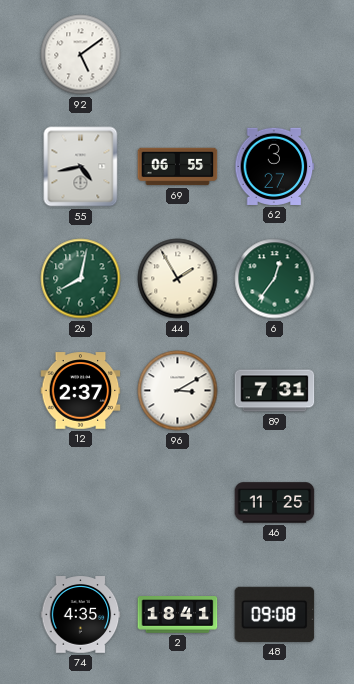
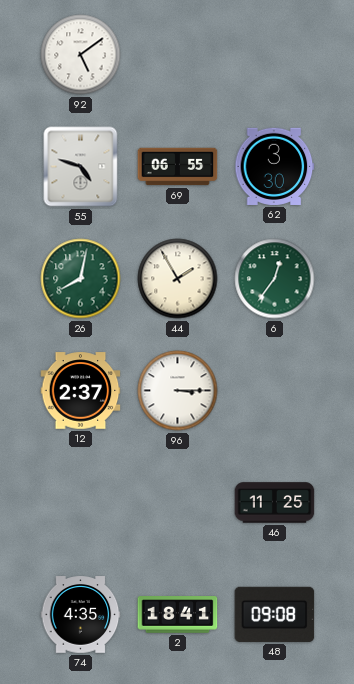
55: 4:43 -> 4:48 (81, 167)
62: 3:27 -> 3:30 (275, 166)
96: 3:10 -> 3:15 (178, 391)
89: 7:31 -> none (275, 391)
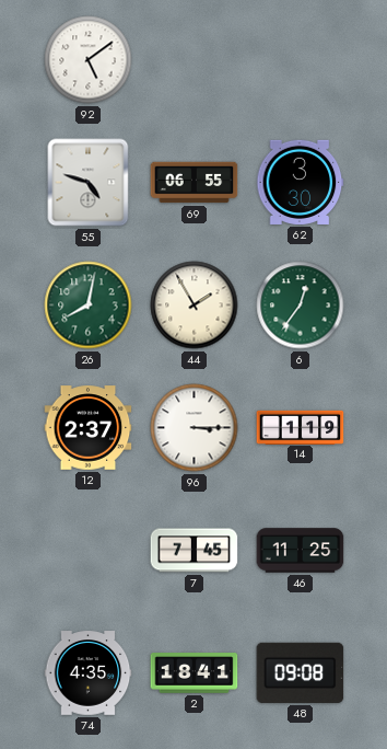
14: none -> 1:19 (301, 427)
7: none -> 7:45 (195, 551)
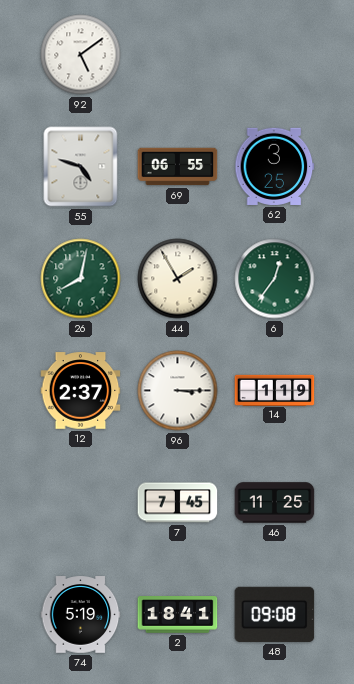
62: 3:30 -> 3:25 (275, 166)
74: 4:35 -> 5:19 (81, 615)
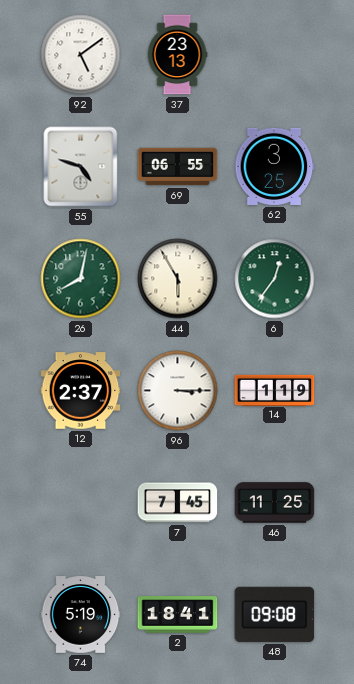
37: none -> 23:13 (177, 55)
44: 1:55 -> 5:55 (178, 279)
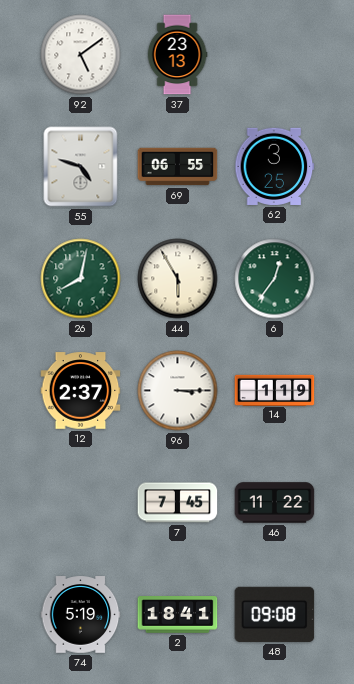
46: 11:25 -> 11:22 (275, 503)
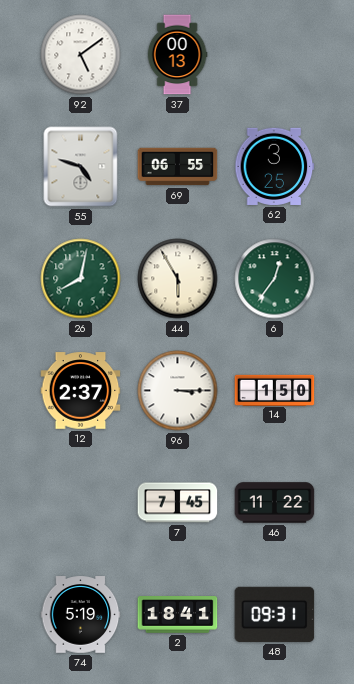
37: 23:13 -> 00:13 (177, 55)
14: 1:19 -> 1:50 (275, 390)
48: 09:08 -> 09:31 (275, 614)
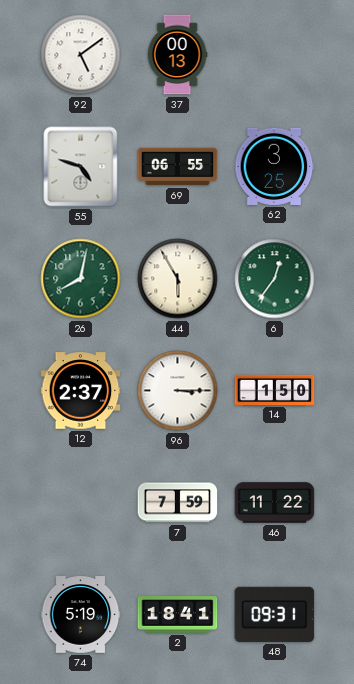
7: 7:45 -> 7:59 (178, 503)
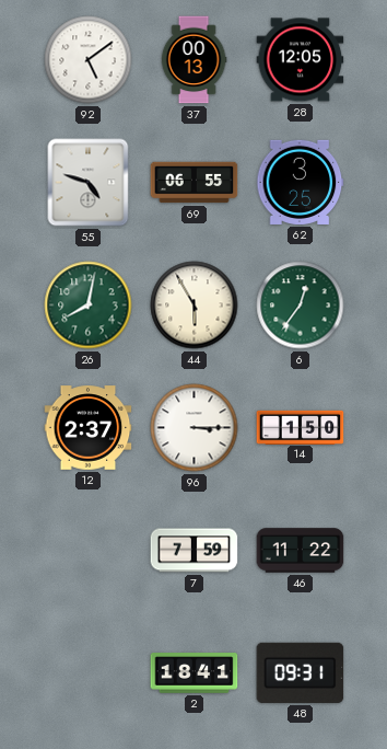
28: none -> 12:05 (301, 60)
74: 5:19 -> none (81, 615)
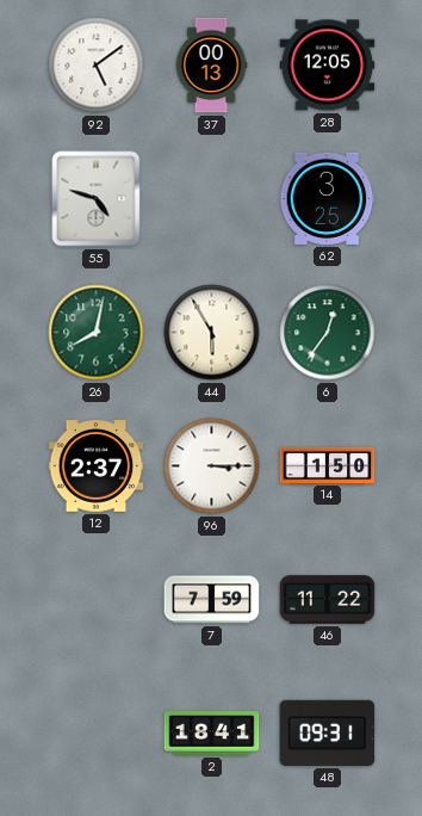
69: 06:55 -> none (195, 183)
